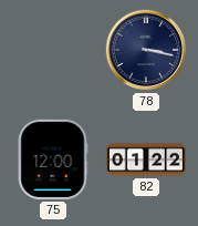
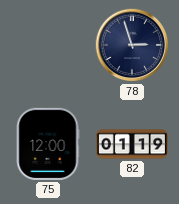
78: 3:17 -> 2:57 (132, 45)
82: 01:22 -> 01:19 (131, 144)
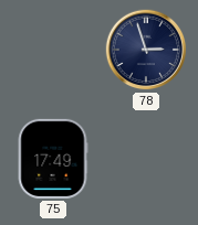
75: 12:00 -> 17:49 (53, 159)
82: 01:19 -> none (131, 144)
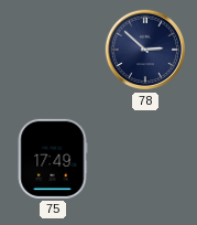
78: 2:57 -> 2:52 (145, 50)
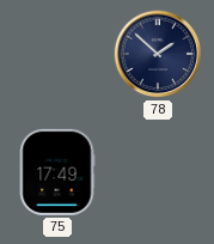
78: 2:52 -> 1:52 (158, 54)
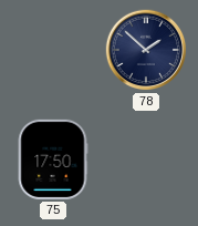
75: 17:49 -> 17:50 (53, 160)
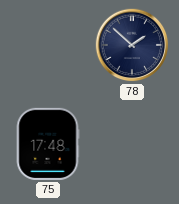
75: 17:50 -> 17:48 (48, 144)
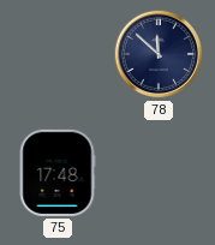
78: 1:52 -> 11:52 (159, 54)
